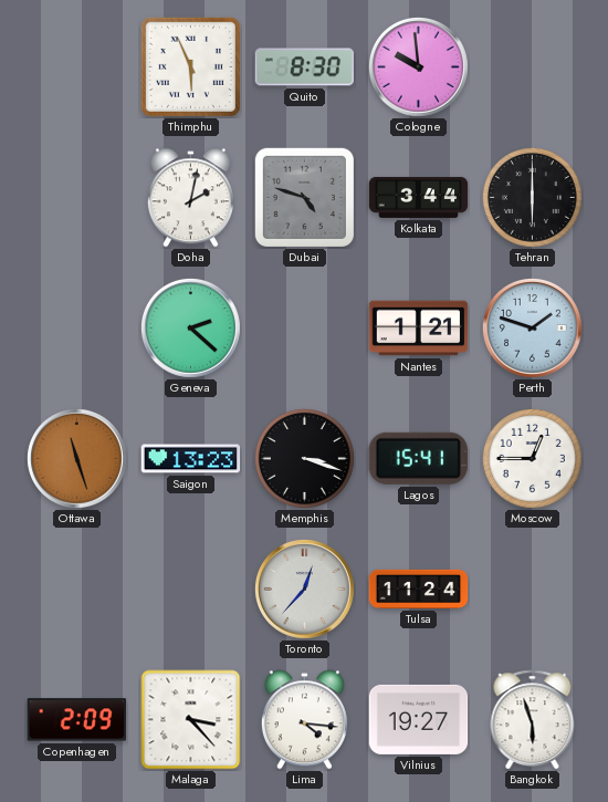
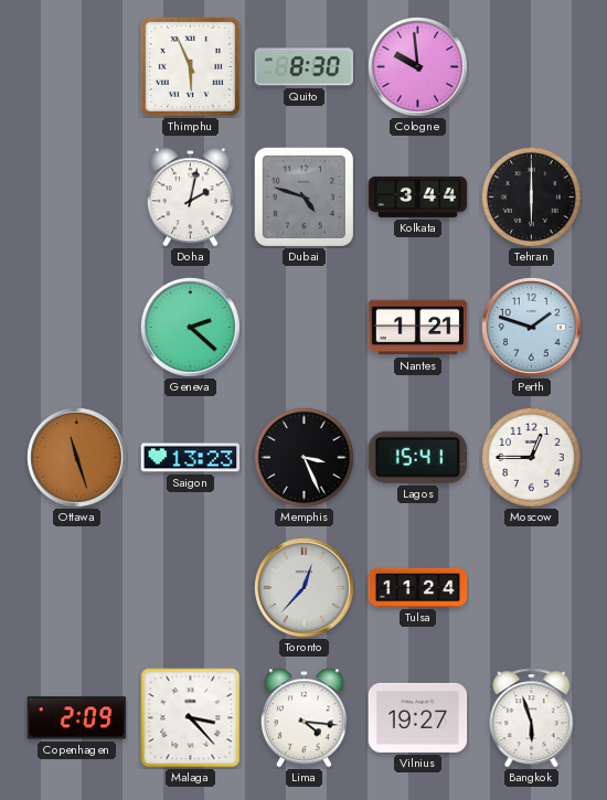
Memphis: 3:18 -> 3:26 (303, 457)
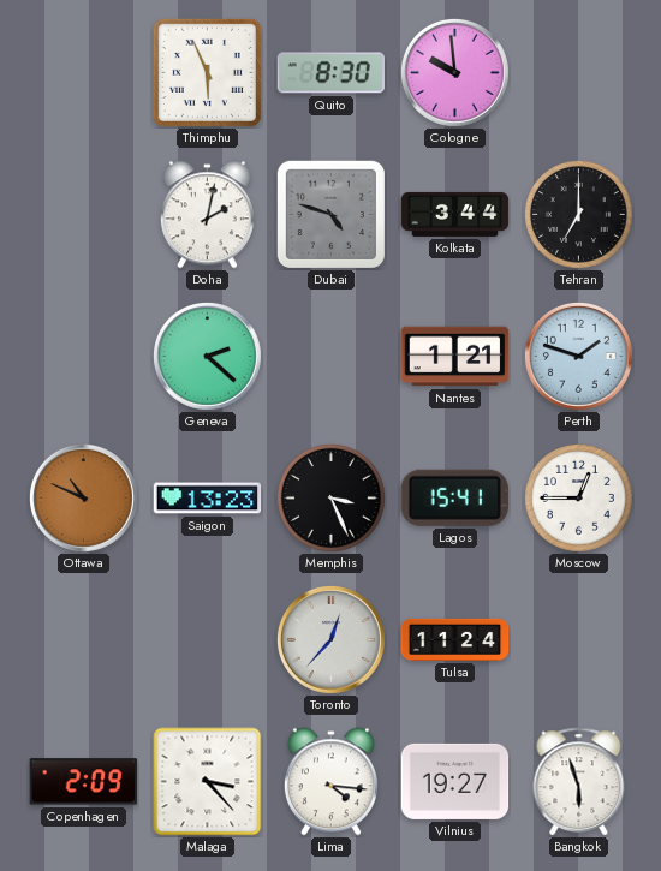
Tehran: 6:00 -> 7:00 (578, 214)
Ottawa: 11:27 -> 10:49 (83, 497)
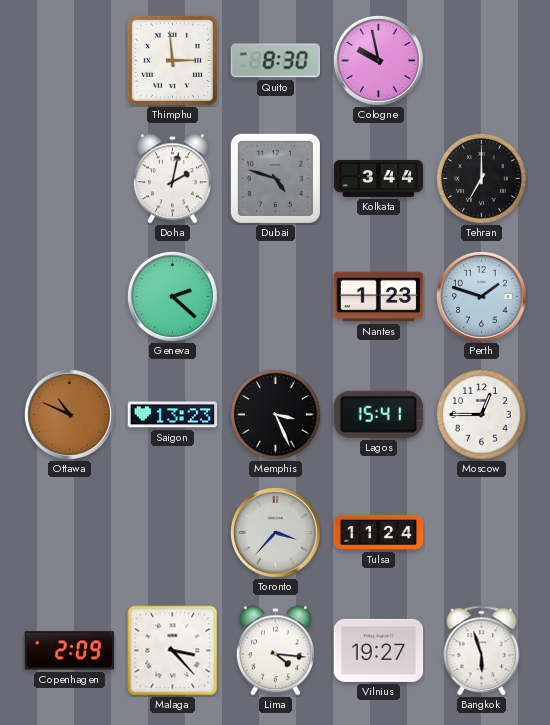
Thimphu: 5:56 -> 2:59 (172, 60)
Cologne: 9:59 -> 9:58 (378, 60)
Nantes: 1:21 -> 1:23 (379, 297)
Toronto: 12:37 -> 3:37 (275, 532)
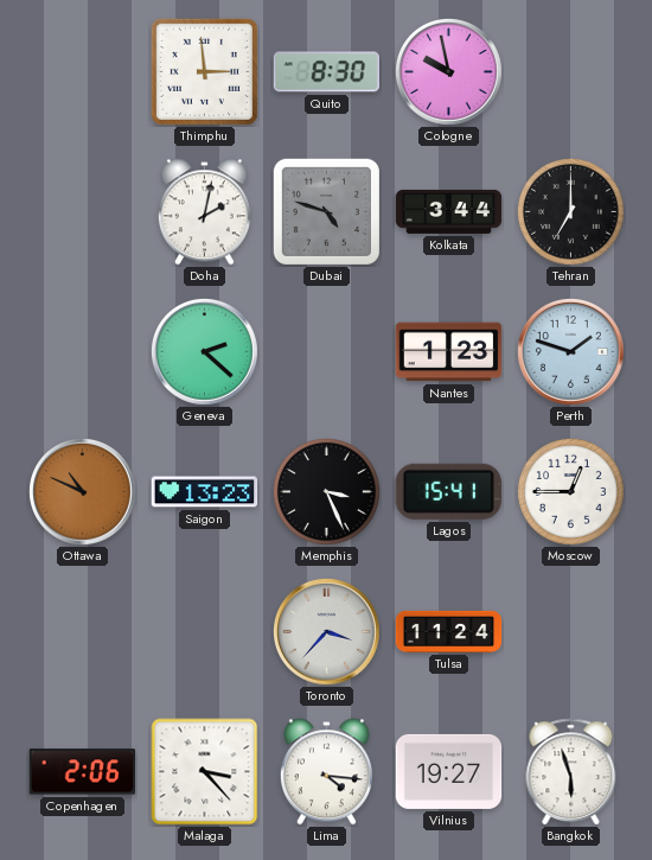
Copenhagen: 2:09 -> 2:06 (82, 772)
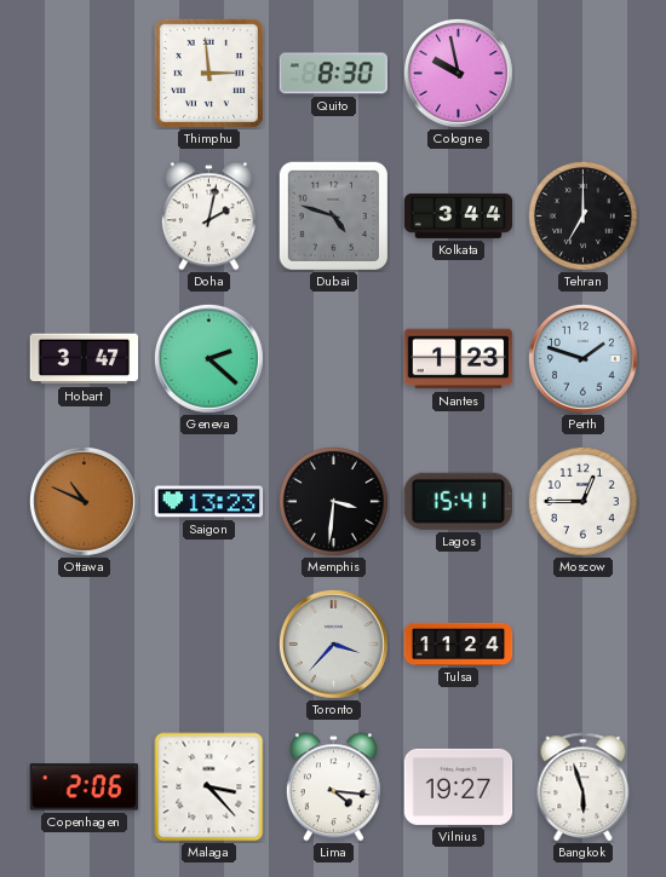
Hobart: none -> 3:47 (85, 359)
Memphis: 3:26 -> 3:31 (333, 501)
